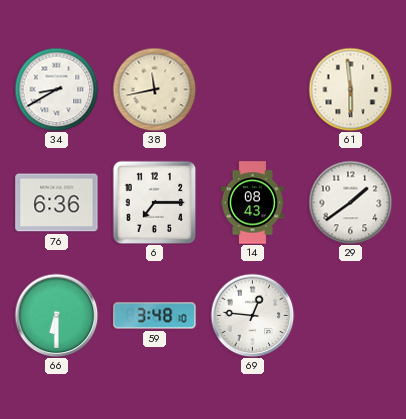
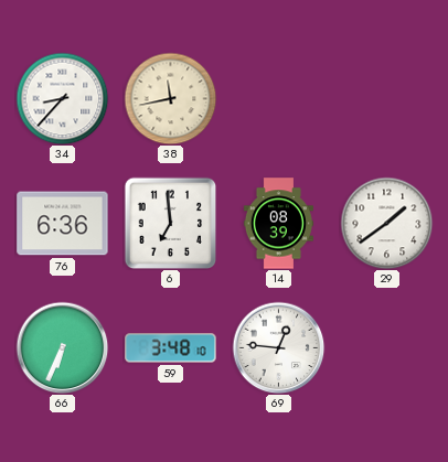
34: 8:40 -> 8:37 (62, 98)
61: 5:59 -> none (350, 89)
6: 7:15 -> 6:59 (170, 223)
14: 08:43 -> 08:39 (278, 224)
66: 6:30 -> 6:34 (62, 347)
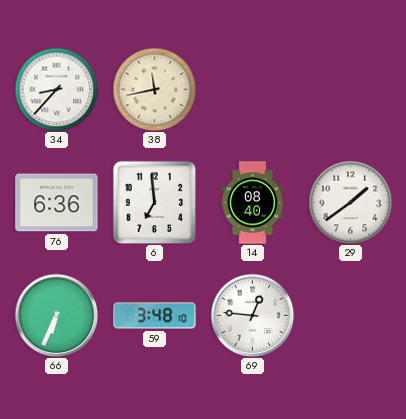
14: 08:39 -> 08:40 (252, 203)
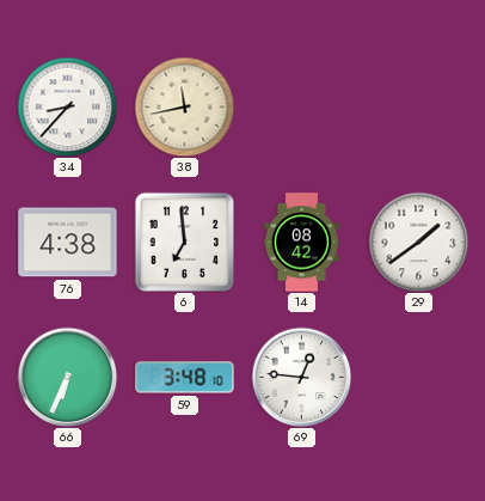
76: 6:36 -> 4:38 (68, 243)
14: 08:40 -> 08:42 (301, 243)
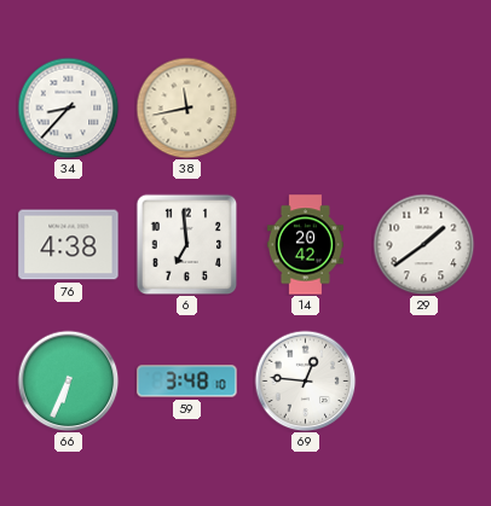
14: 08:42 -> 20:42 (305, 245)
